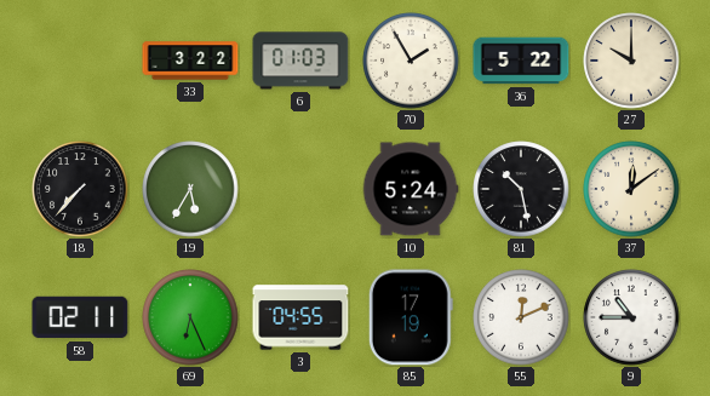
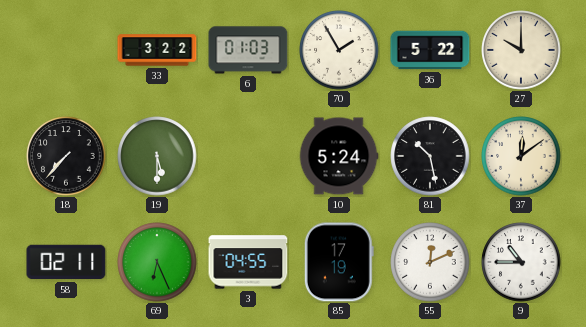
19: 5:35 -> 5:30 (157, 156)
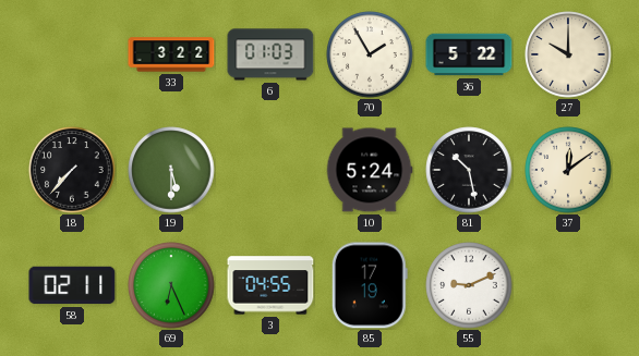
55: 12:11 -> 9:11 (469, 285)
9: 10:45 -> none (521, 262)
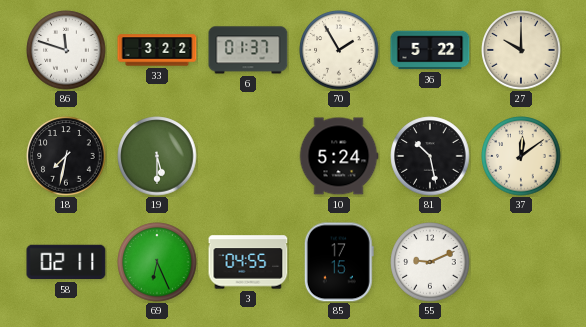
86: none -> 11:48 (66, 50)
6: 01:03 -> 01:37 (248, 50)
18: 7:37 -> 7:32 (66, 156)
85: 17:19 -> 17:15 (339, 262)
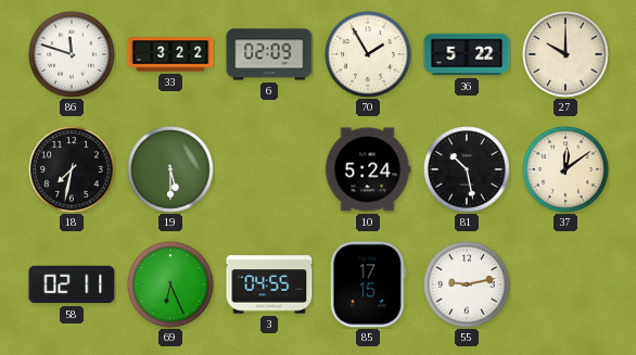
6: 01:37 -> 02:09 (269, 54)
55: 9:11 -> 9:13 (467, 284)
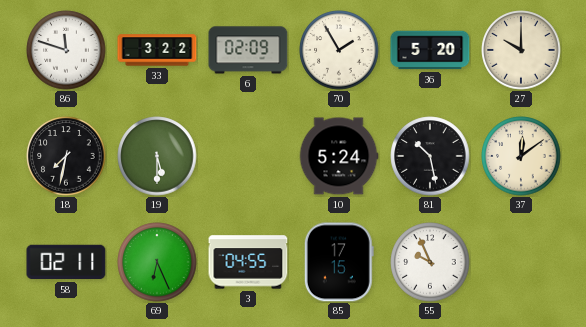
36: 5:22 -> 5:20 (430, 50)
55: 9:13 -> 9:56 (430, 262)
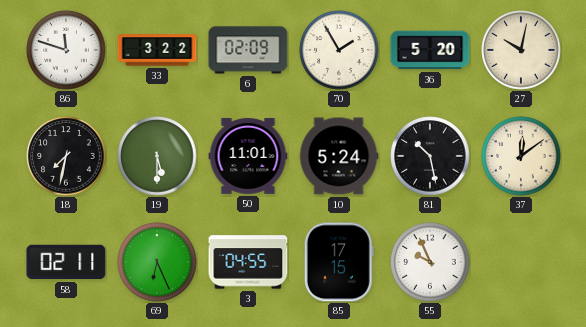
27: 10:00 -> 10:02 (521, 50)
50: none -> 11:01 (248, 157)
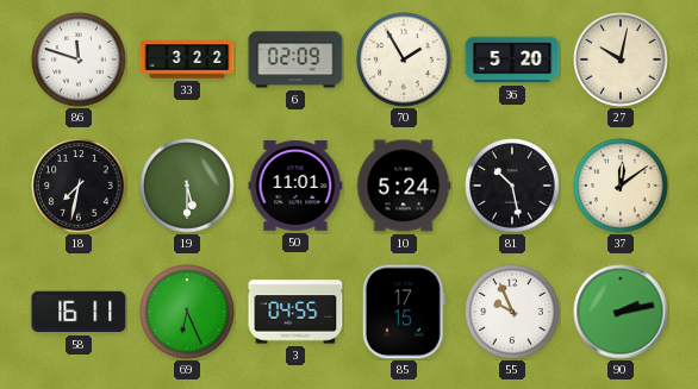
58: 02:11 -> 16:11 (79, 312)
90: none -> 2:13 (621, 312)
